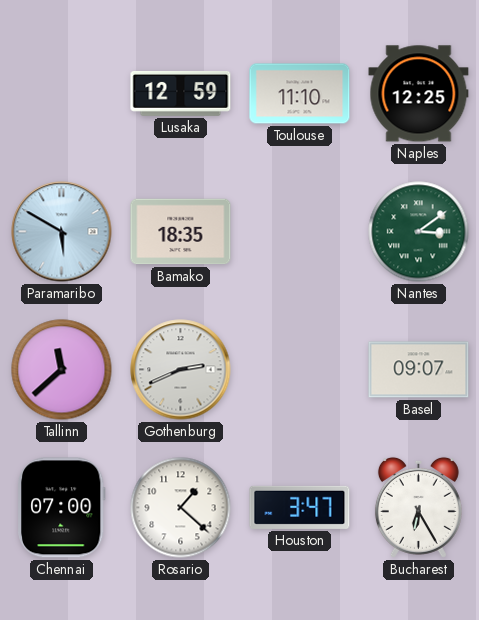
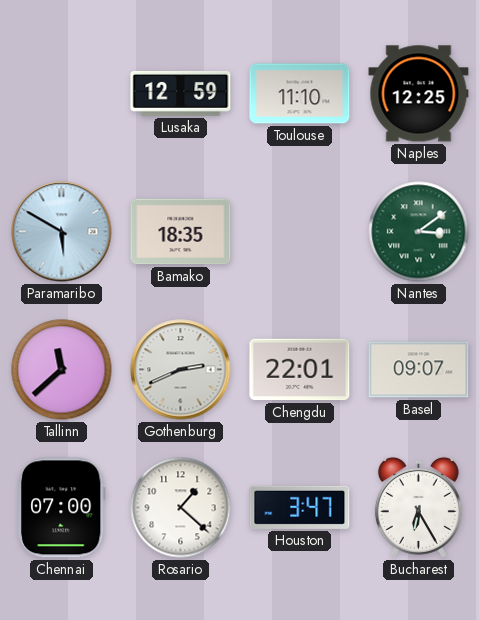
Chengdu: none -> 22:01 (300, 370)
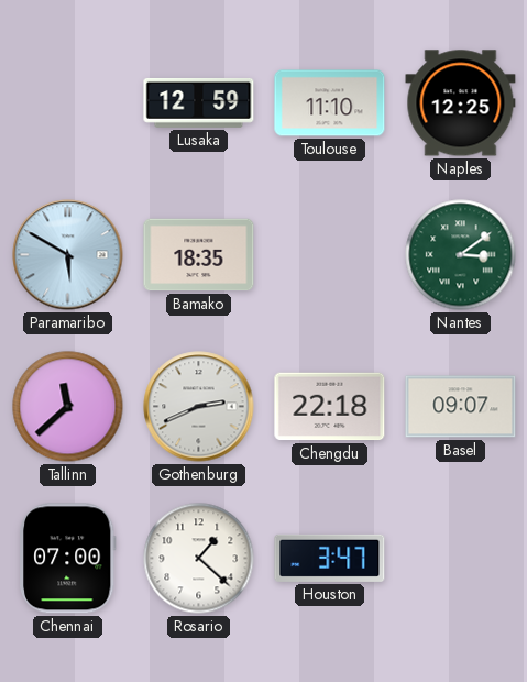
Chengdu: 22:01 -> 22:18 (330, 407)
Bucharest: 6:25 -> none (418, 507)
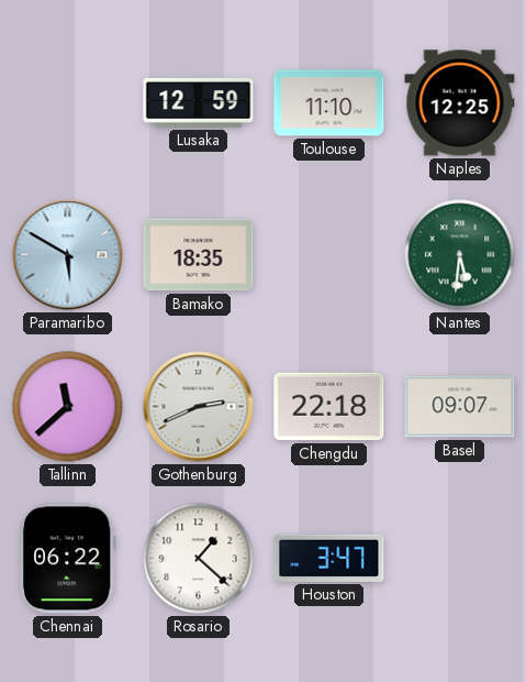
Nantes: 3:09 -> 5:31 (460, 255)
Chennai: 07:00 -> 06:22 (67, 559)
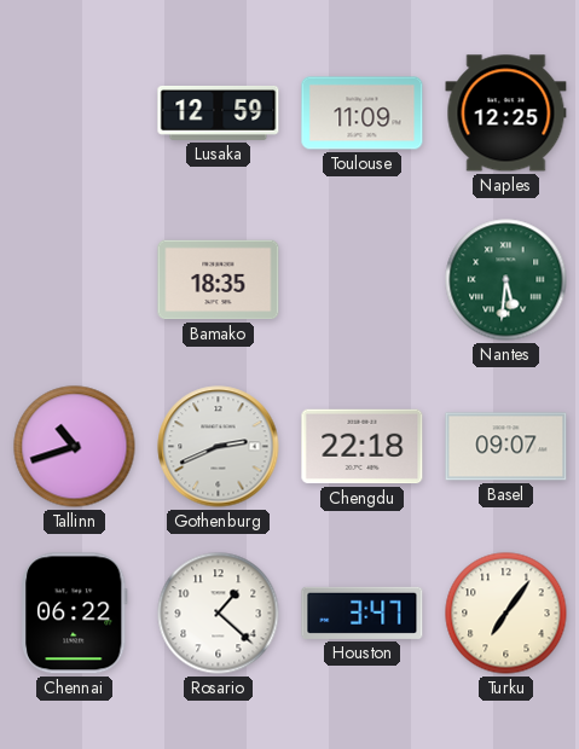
Toulouse: 11:10 -> 11:09 (363, 114)
Paramaribo: 5:50 -> none (68, 255)
Tallinn: 11:38 -> 10:42 (75, 447)
Turku: none -> 7:06 (506, 614)
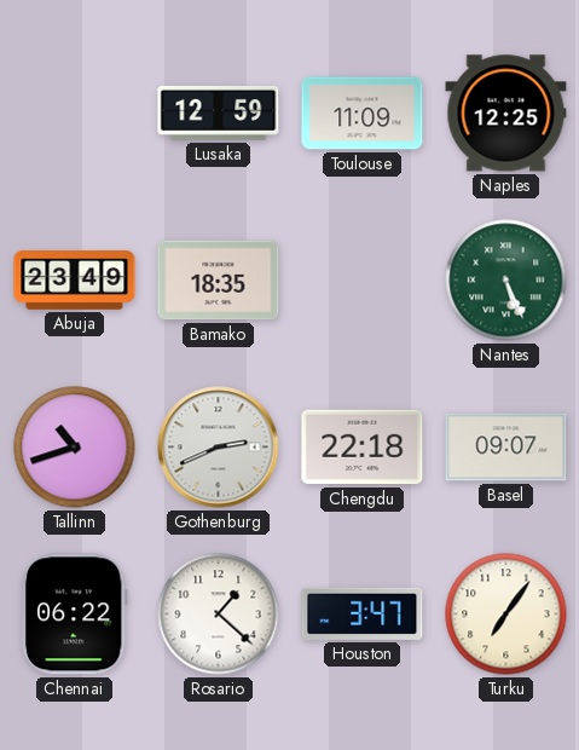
Abuja: none -> 23:49 (75, 281)
Nantes: 5:31 -> 5:26 (506, 281)
